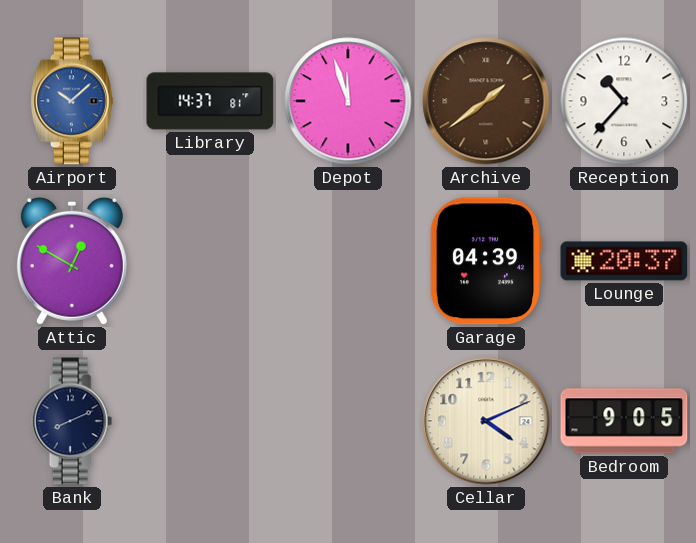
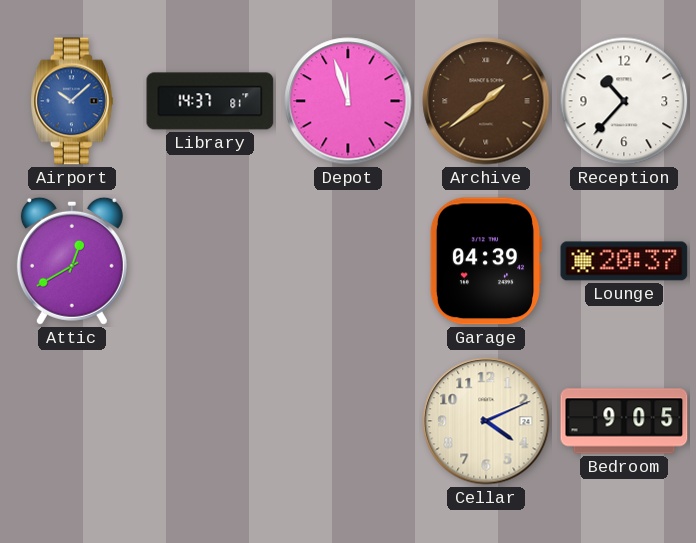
Attic: 12:50 -> 12:40 (72, 261)
Bank: 8:11 -> none (72, 421)
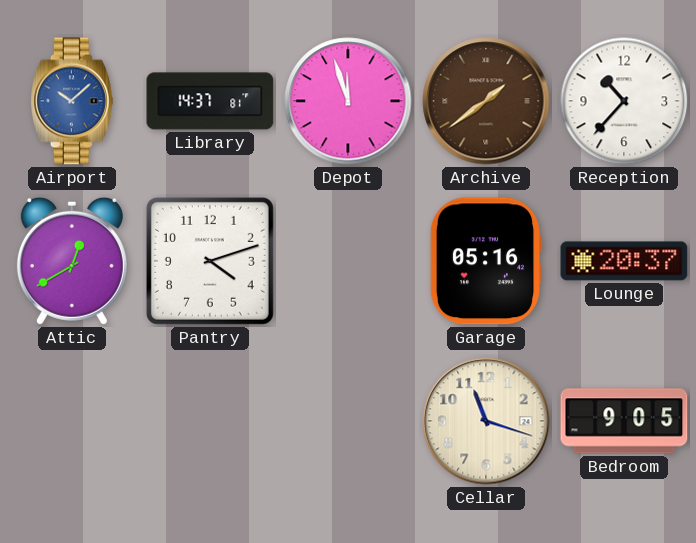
Pantry: none -> 4:12 (210, 261)
Garage: 04:39 -> 05:16 (486, 261)
Cellar: 4:11 -> 11:18 (486, 421)
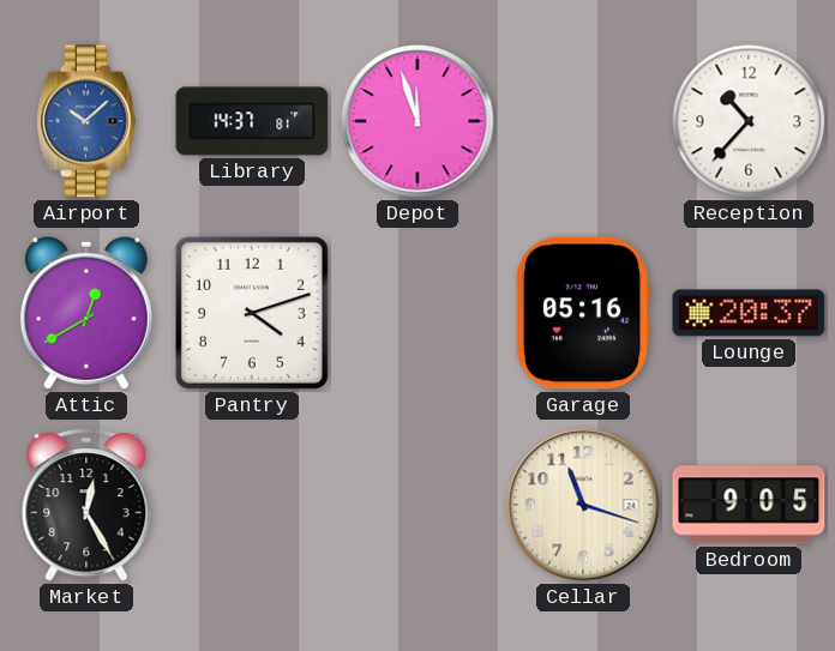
Archive: 1:39 -> none (486, 101)
Market: none -> 12:25 (86, 505)
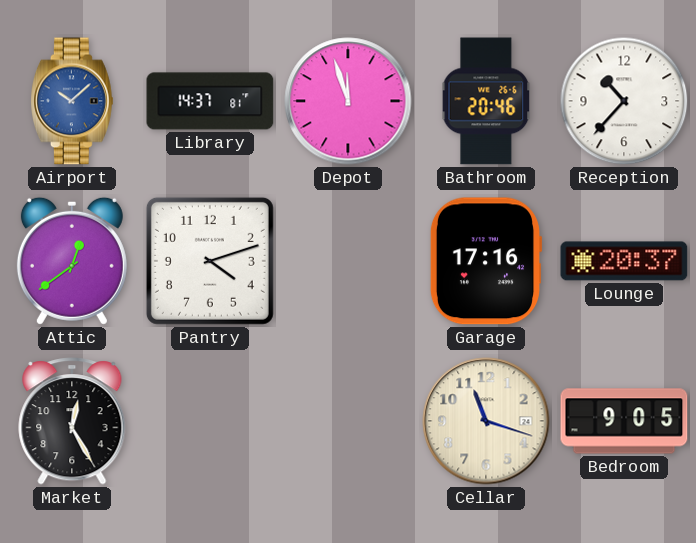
Bathroom: none -> 20:46 (486, 101)
Attic: 12:40 -> 12:39 (72, 261)
Garage: 05:16 -> 17:16 (486, 261)
